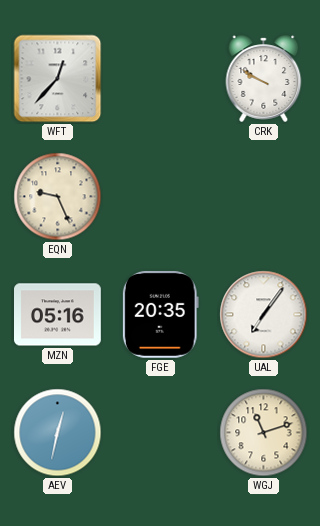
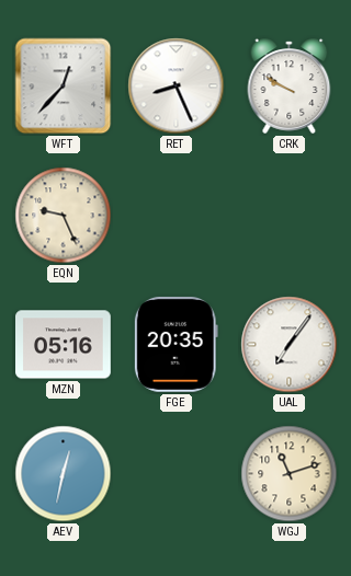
RET: none -> 8:26 (177, 87)
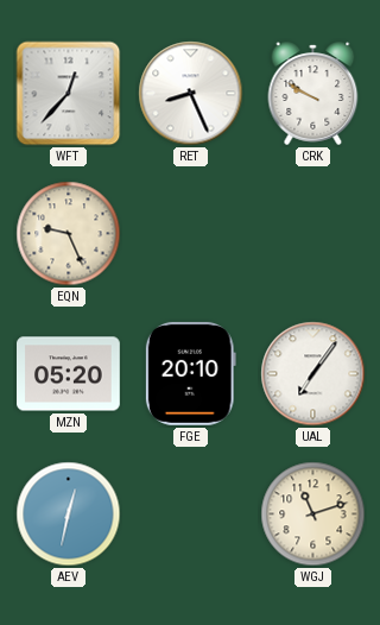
MZN: 05:16 -> 05:20 (69, 374)
FGE: 20:35 -> 20:10 (190, 373)
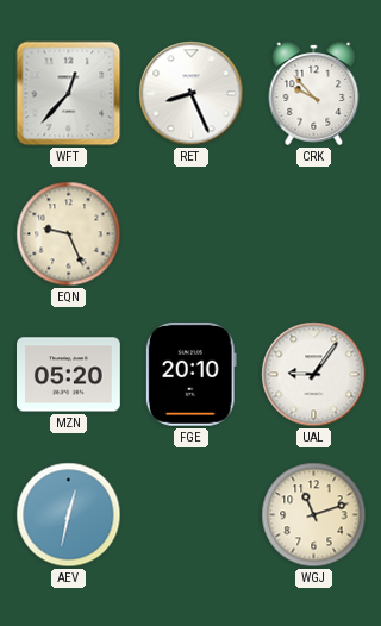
CRK: 9:50 -> 9:53 (314, 93)
UAL: 7:06 -> 9:06 (314, 375)
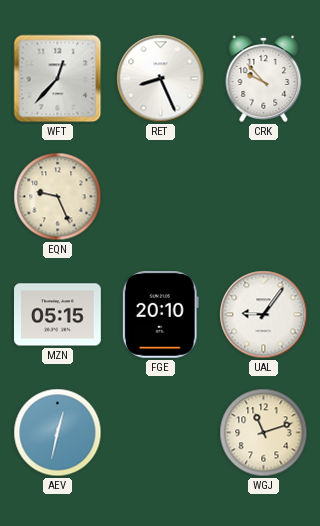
MZN: 05:20 -> 05:15 (58, 315)
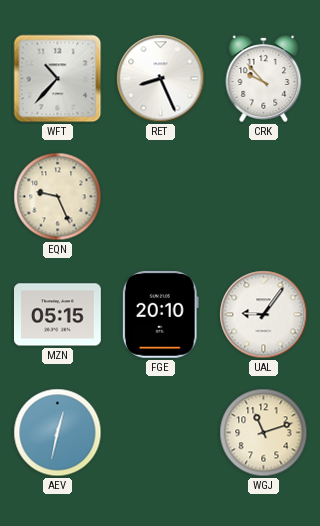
WFT: 12:37 -> 10:37 (58, 79)
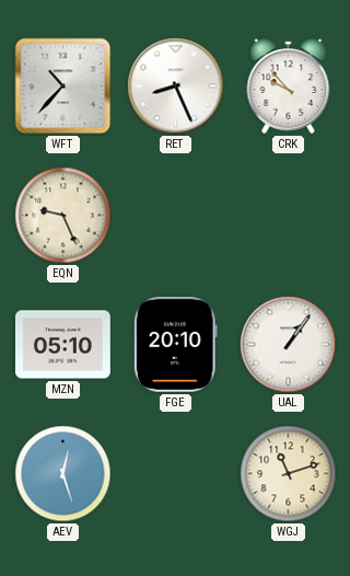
MZN: 05:15 -> 05:10 (63, 345)
UAL: 9:06 -> 1:06 (289, 345)
AEV: 12:32 -> 12:27 (63, 474)
